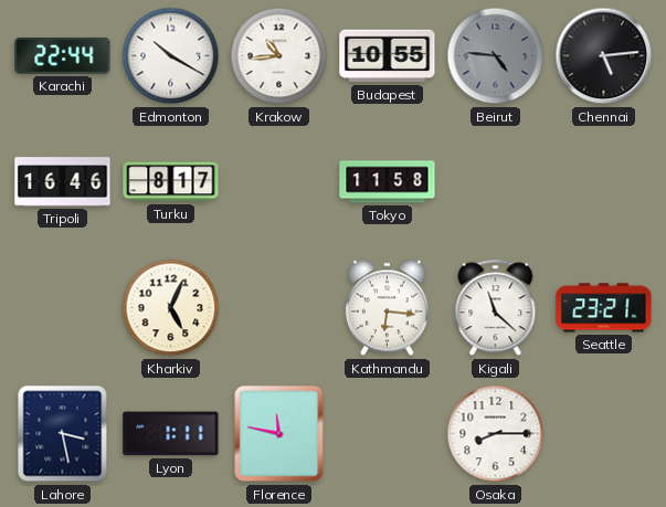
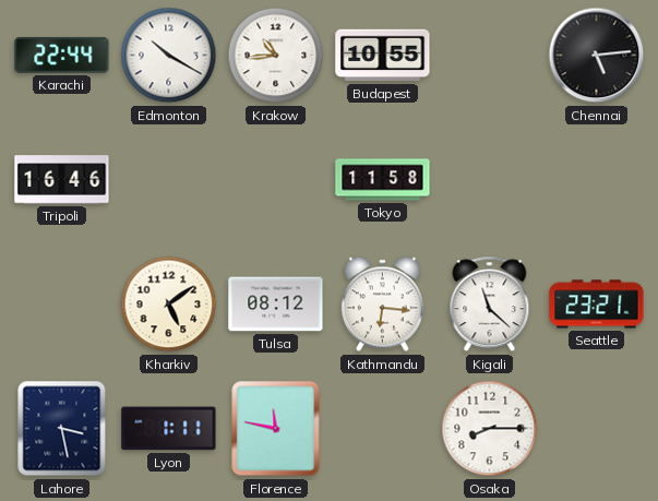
Beirut: 4:46 -> none (496, 56)
Turku: 8:17 -> none (171, 182)
Kharkiv: 5:04 -> 5:09 (169, 305)
Tulsa: none -> 08:12 (276, 305)
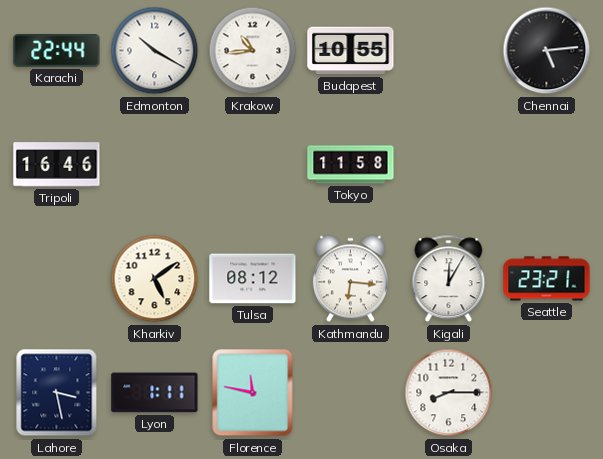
Kigali: 11:22 -> 12:05 (449, 279)
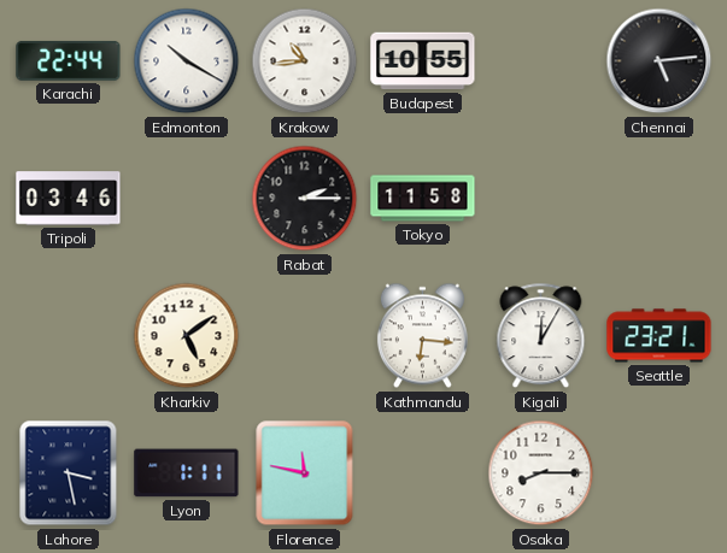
Tripoli: 16:46 -> 03:46 (69, 199)
Rabat: none -> 2:15 (305, 199)
Tulsa: 08:12 -> none (253, 279)
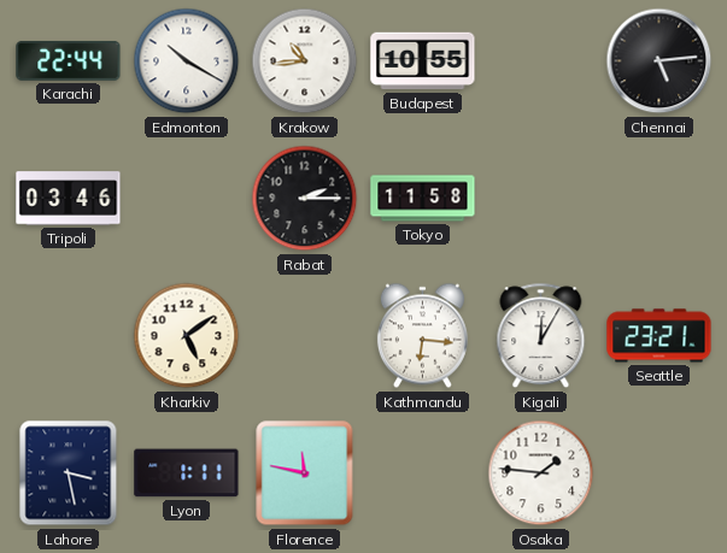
Osaka: 8:15 -> 1:46 (541, 473)
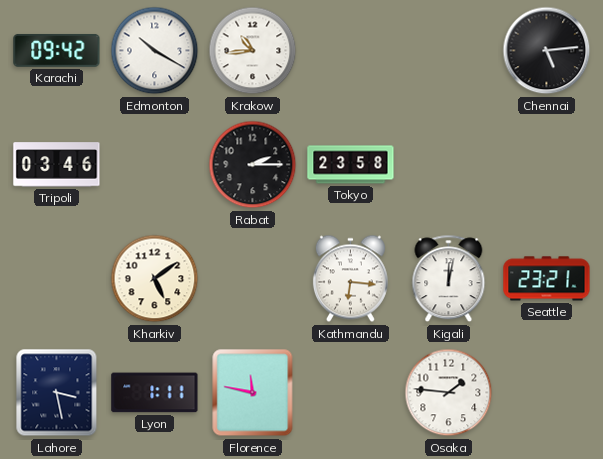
Karachi: 22:44 -> 09:42 (57, 50)
Budapest: 10:55 -> none (423, 61)
Tokyo: 11:58 -> 23:58 (351, 165)
Kigali: 12:05 -> 12:02 (449, 279)
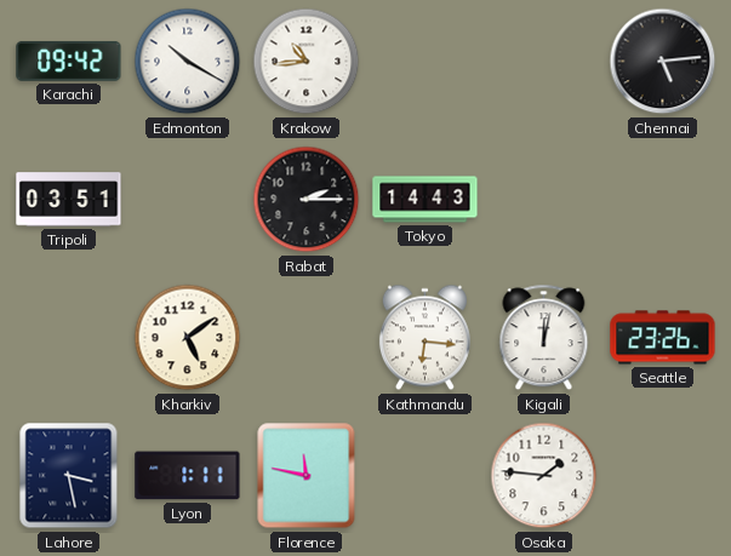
Tripoli: 03:46 -> 03:51 (69, 200)
Tokyo: 23:58 -> 14:43 (426, 200)
Seattle: 23:21 -> 23:26 (663, 338)
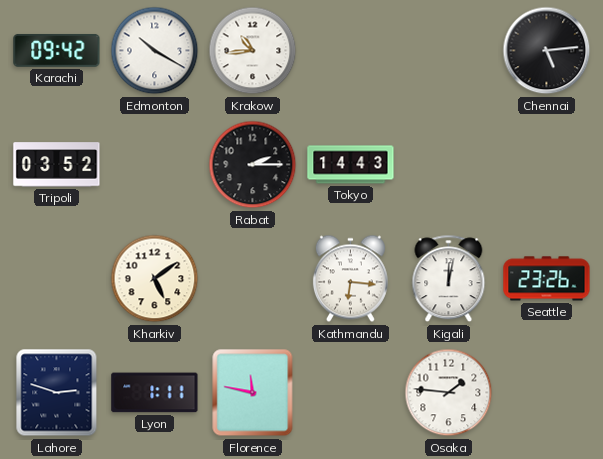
Tripoli: 03:51 -> 03:52 (57, 165)
Lahore: 3:28 -> 2:48 (57, 393)
